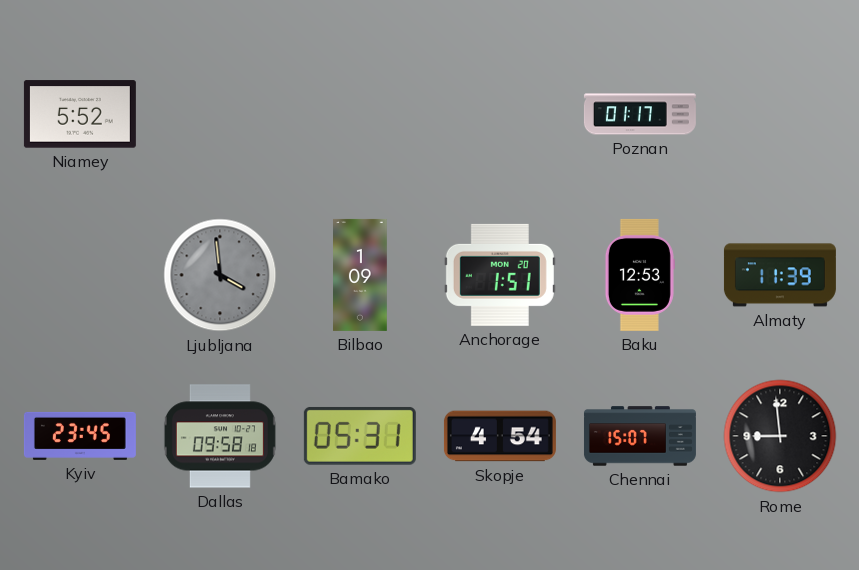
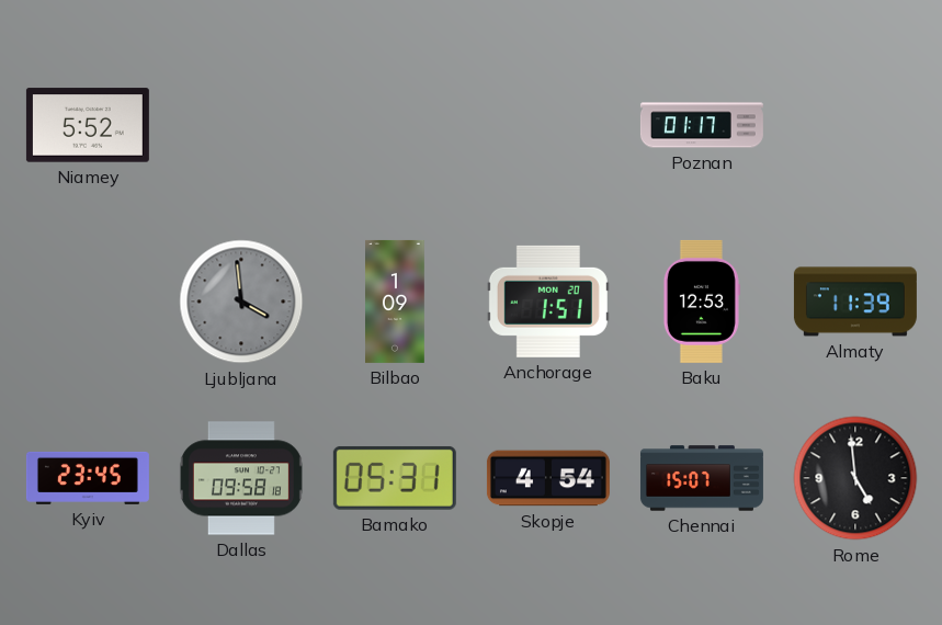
Rome: 8:59 -> 4:59 (855, 478)
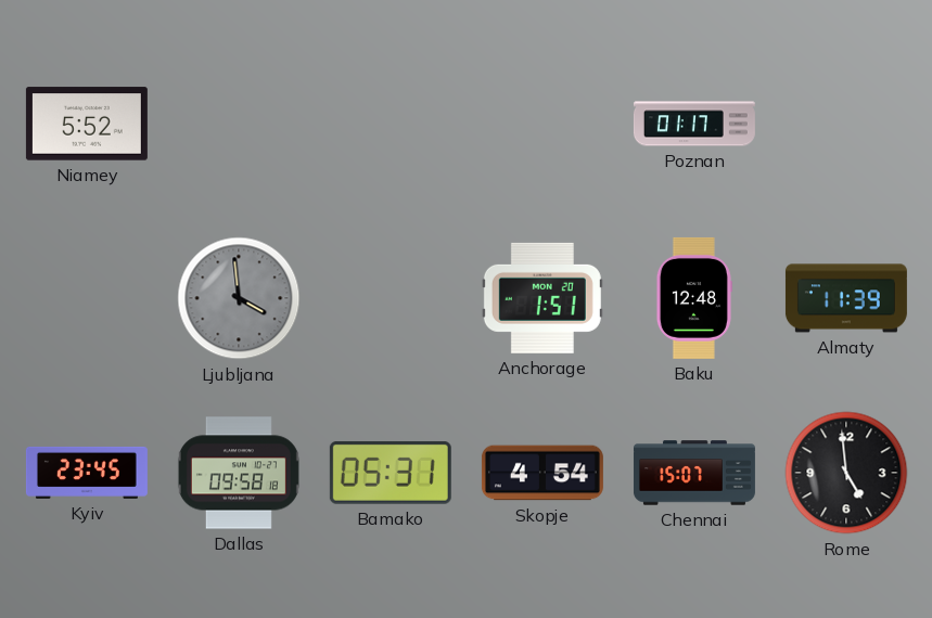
Bilbao: 1:09 -> none (396, 302)
Baku: 12:53 -> 12:48 (693, 298)
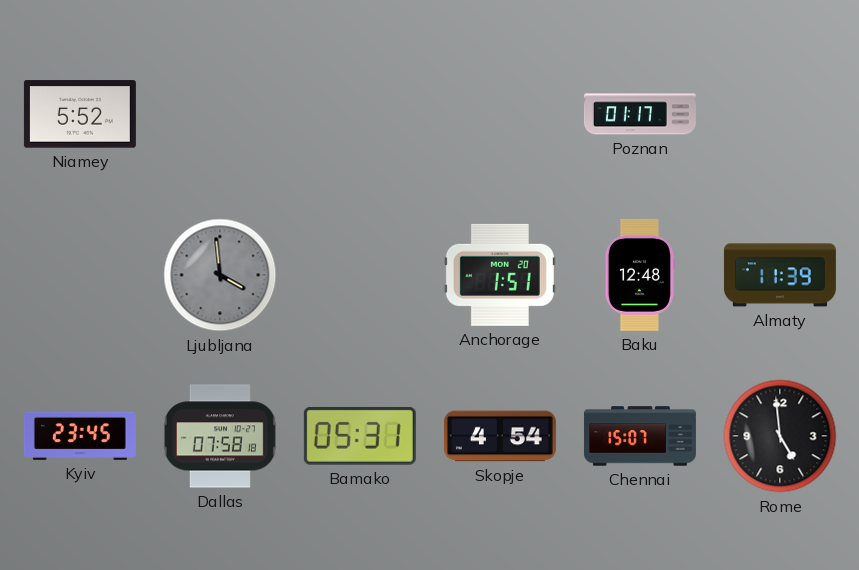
Dallas: 09:58 -> 07:58 (220, 436)
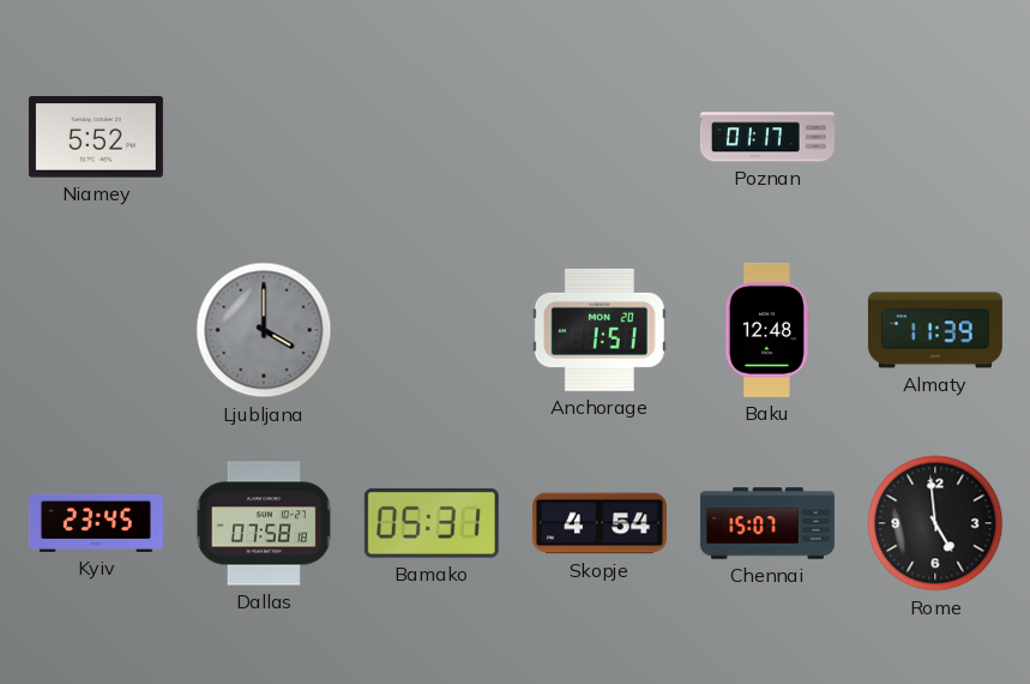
Ljubljana: 3:59 -> 4:00 (264, 330)
